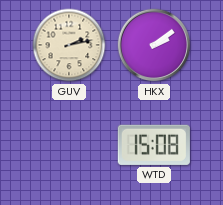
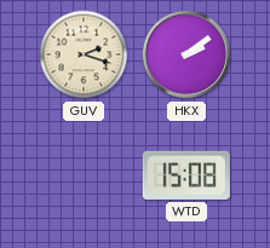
GUV: 2:13 -> 2:18 (84, 54)
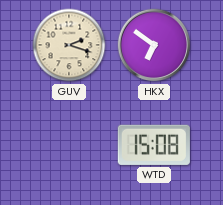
HKX: 2:09 -> 6:51 (154, 45)
